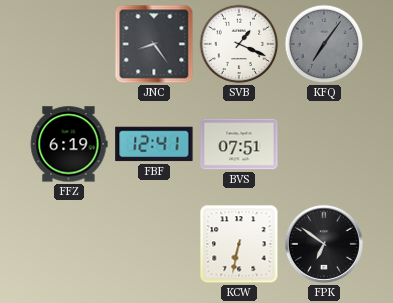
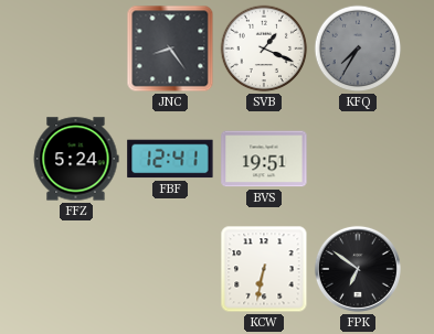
KFQ: 7:06 -> 7:35 (358, 49)
FFZ: 6:19 -> 5:24 (76, 159)
BVS: 07:51 -> 19:51 (264, 159)
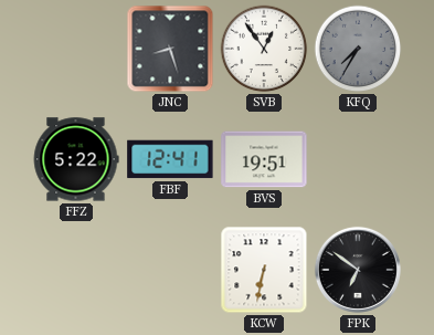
JNC: 8:24 -> 8:27 (170, 49)
SVB: 1:19 -> 12:54 (264, 49)
FFZ: 5:24 -> 5:22 (76, 159)
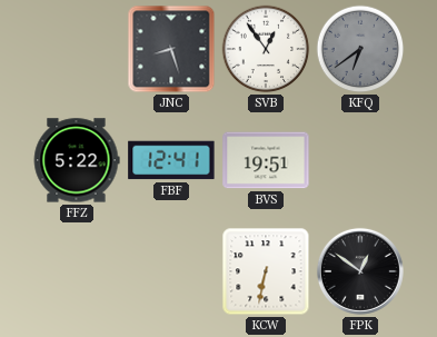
KFQ: 7:35 -> 6:39 (360, 49)
FPK: 6:51 -> 12:51 (360, 271)
